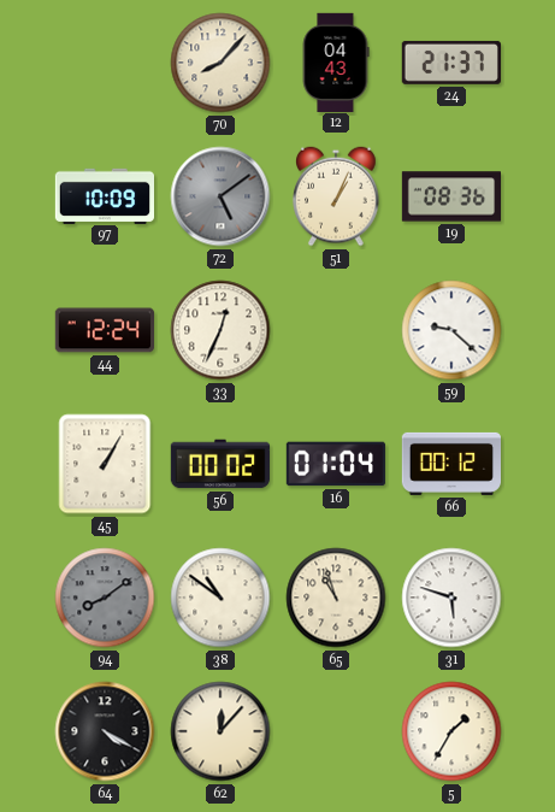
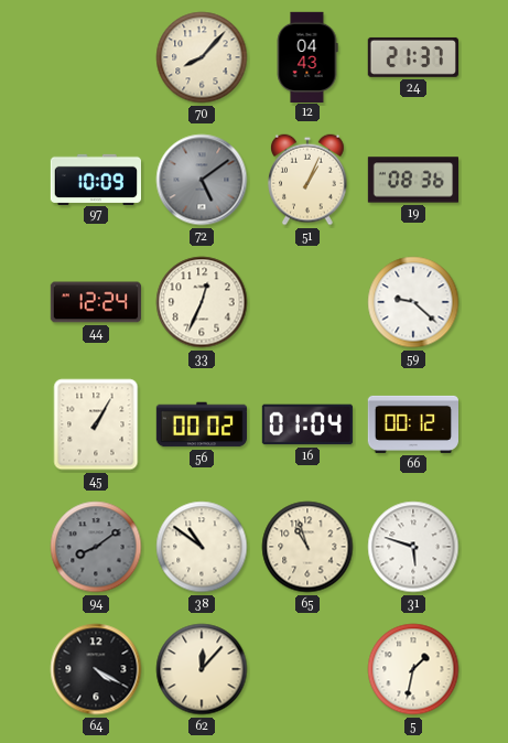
5: 1:35 -> 1:32 (413, 669)
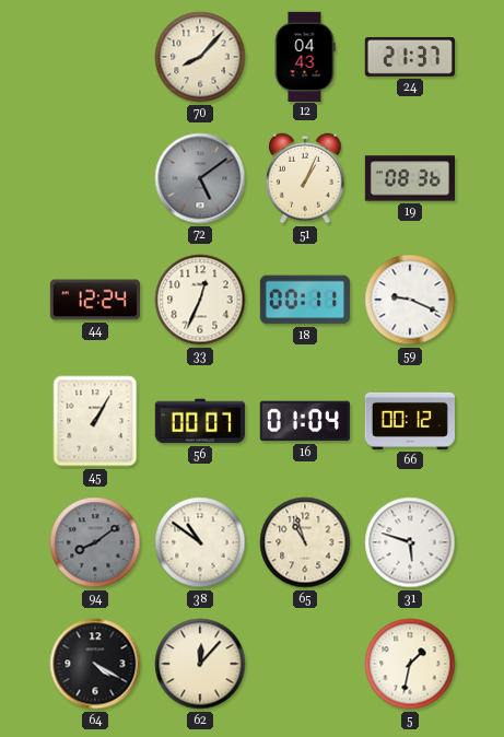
97: 10:09 -> none (96, 179)
18: none -> 00:11 (304, 300)
59: 9:22 -> 9:19 (410, 300)
56: 00:02 -> 00:07 (199, 421)
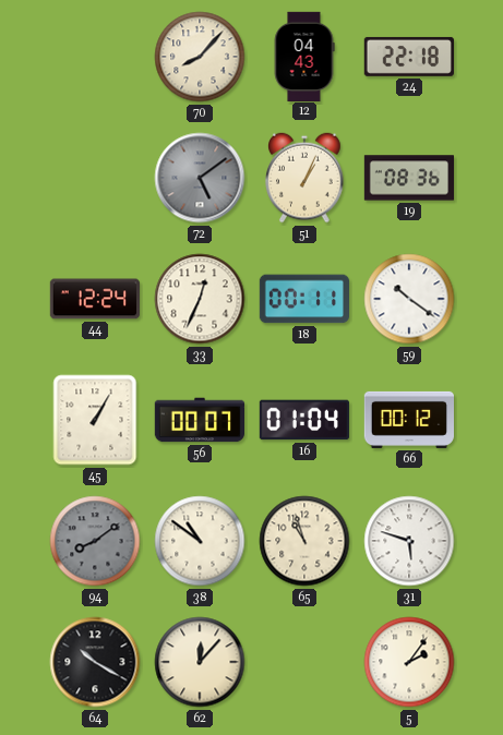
24: 21:37 -> 22:18 (409, 57)
59: 9:19 -> 10:21 (409, 299)
64: 4:20 -> 10:20 (95, 662)
5: 1:32 -> 2:06 (409, 662)
